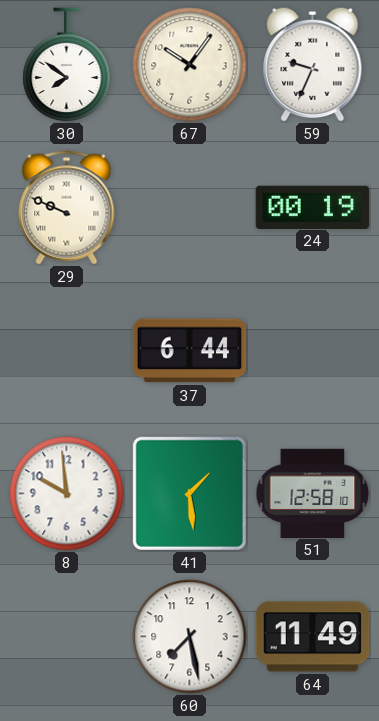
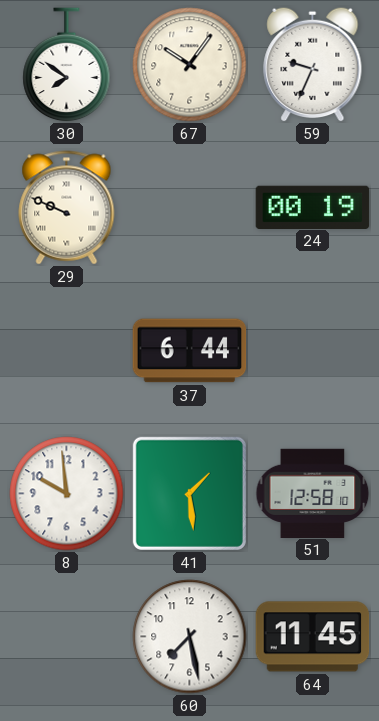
64: 11:49 -> 11:45 (313, 637)
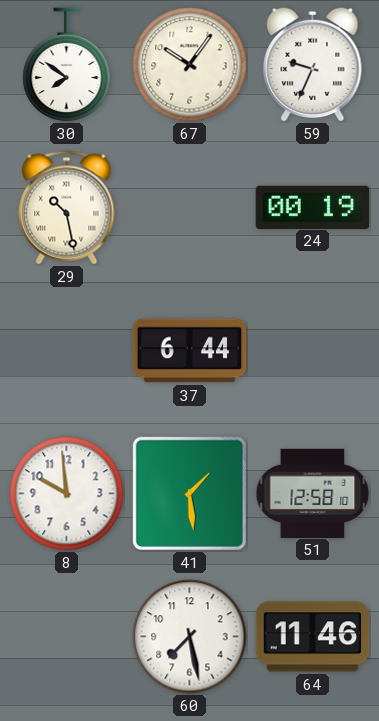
29: 9:49 -> 10:28 (67, 208)
64: 11:45 -> 11:46 (313, 637)
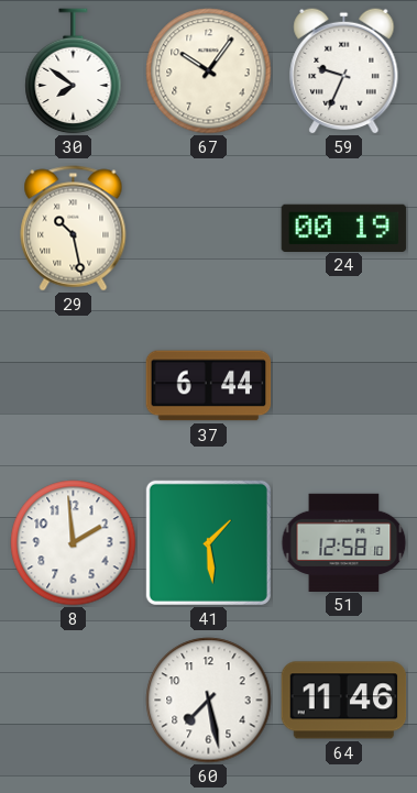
8: 9:59 -> 1:59 (74, 543)
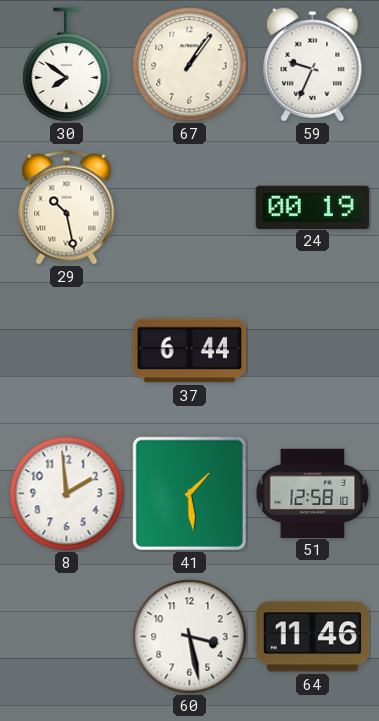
67: 10:06 -> 1:06 (190, 65)
60: 7:28 -> 3:28 (190, 637)
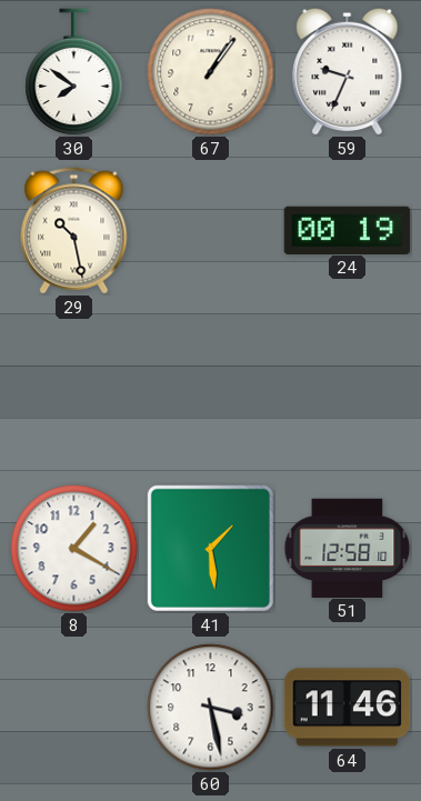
37: 6:44 -> none (190, 351)
8: 1:59 -> 1:20 (74, 549)
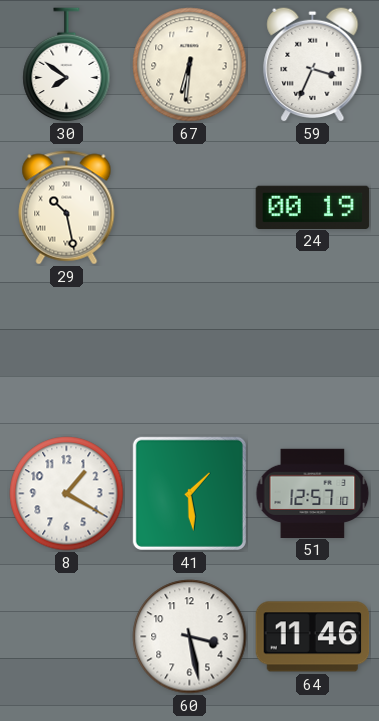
67: 1:06 -> 6:31 (190, 65)
59: 9:34 -> 3:34 (313, 64)
51: 12:58 -> 12:57 (313, 493)
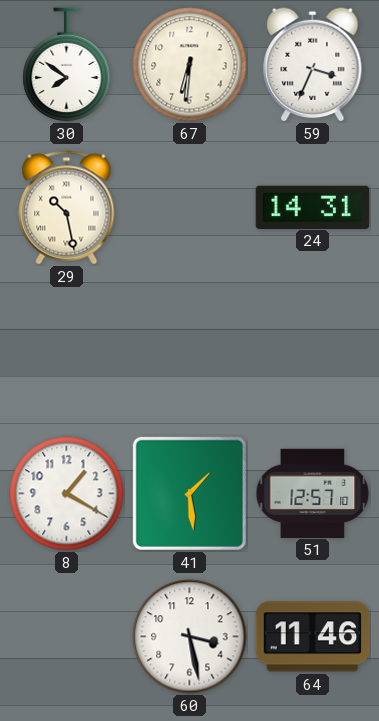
24: 00:19 -> 14:31 (313, 207)
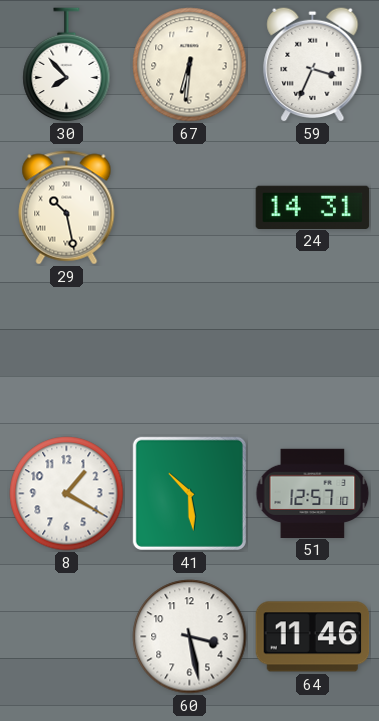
30: 7:51 -> 7:53 (67, 65)
41: 1:29 -> 10:29 (189, 493)
